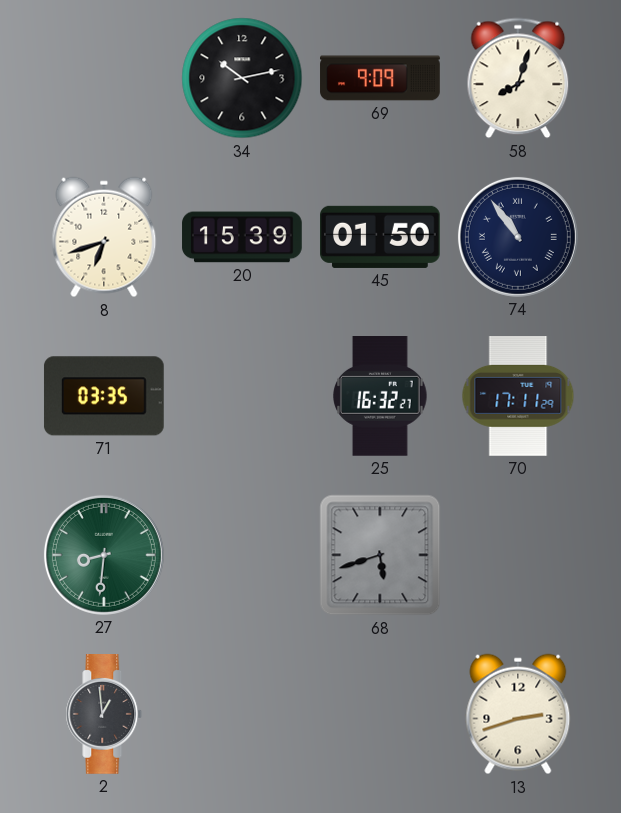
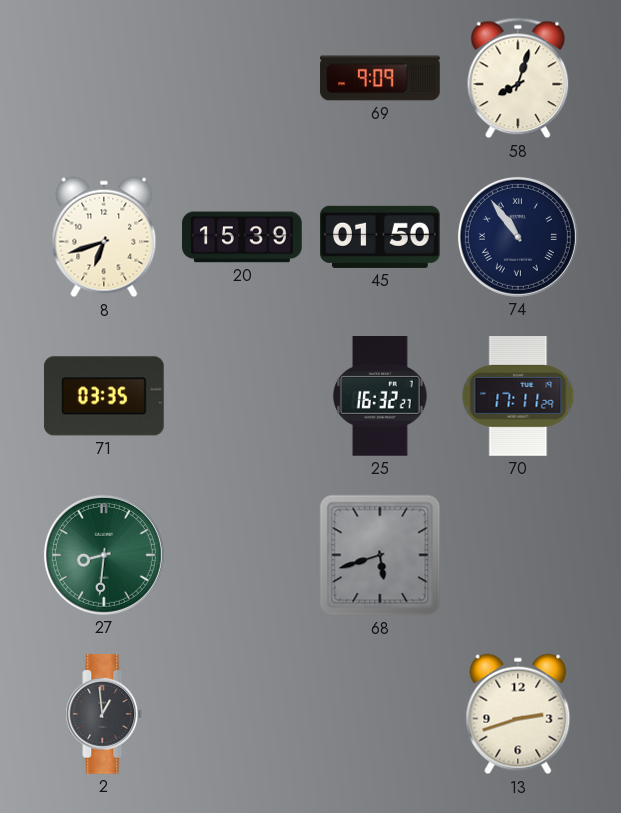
34: 10:13 -> none (242, 78)
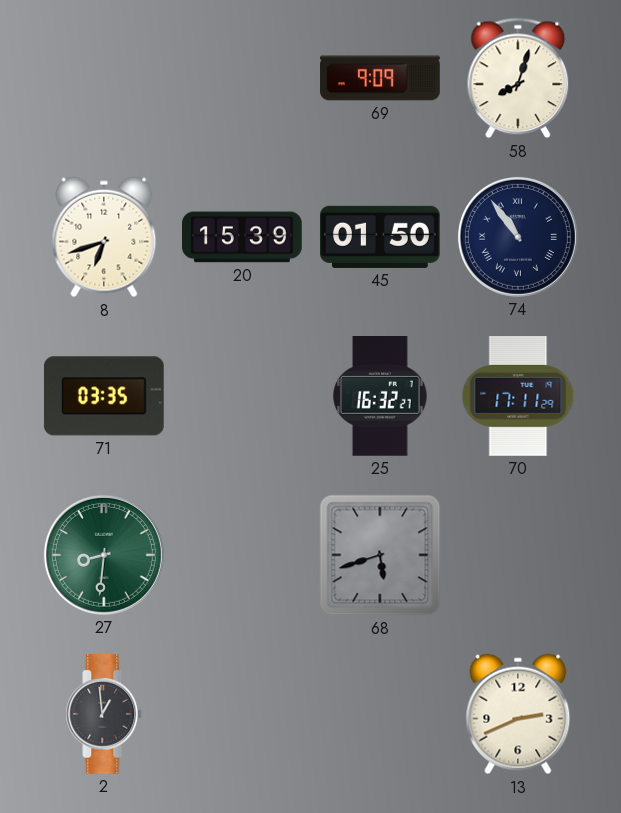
13: 2:42 -> 2:41 (518, 714)
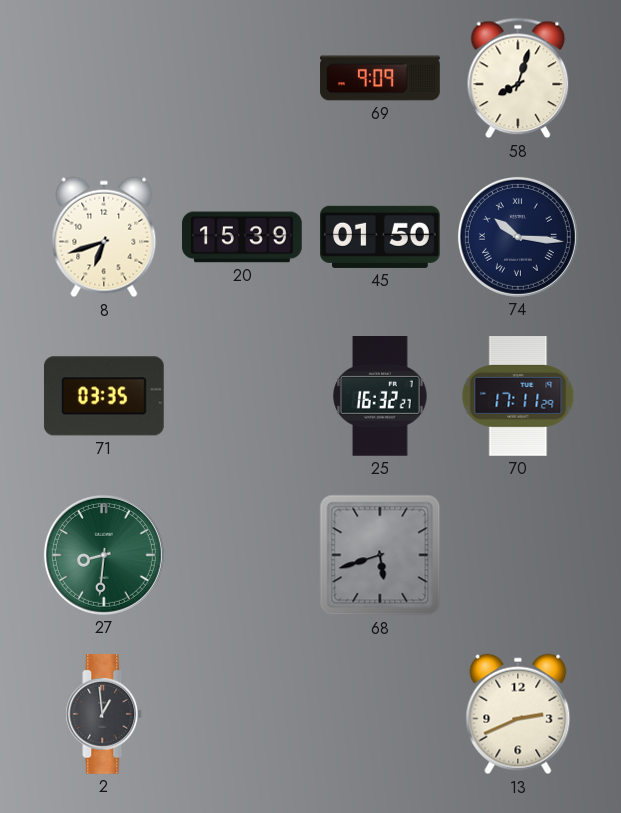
74: 10:54 -> 10:16 (518, 237)
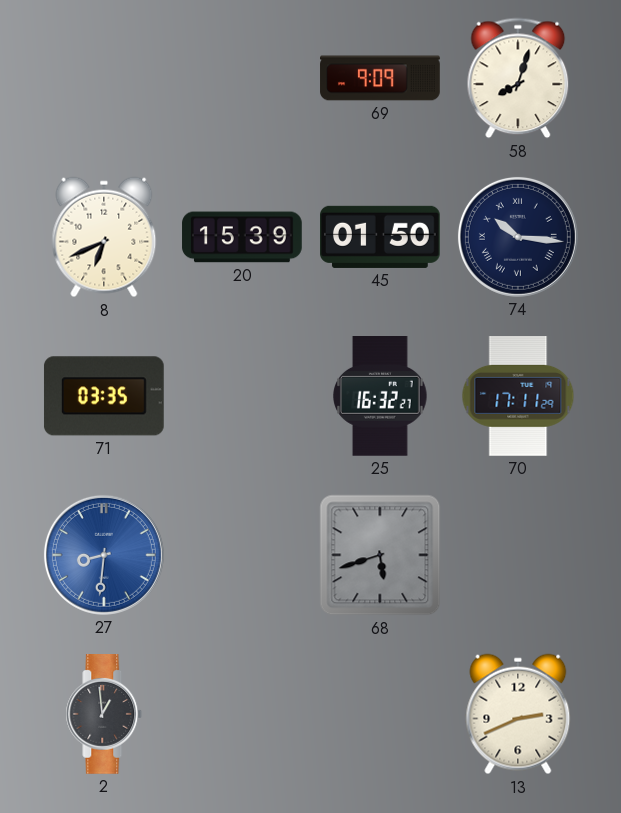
8: 6:42 -> 6:41 (104, 237)
27 dial: green -> blue (104, 555)
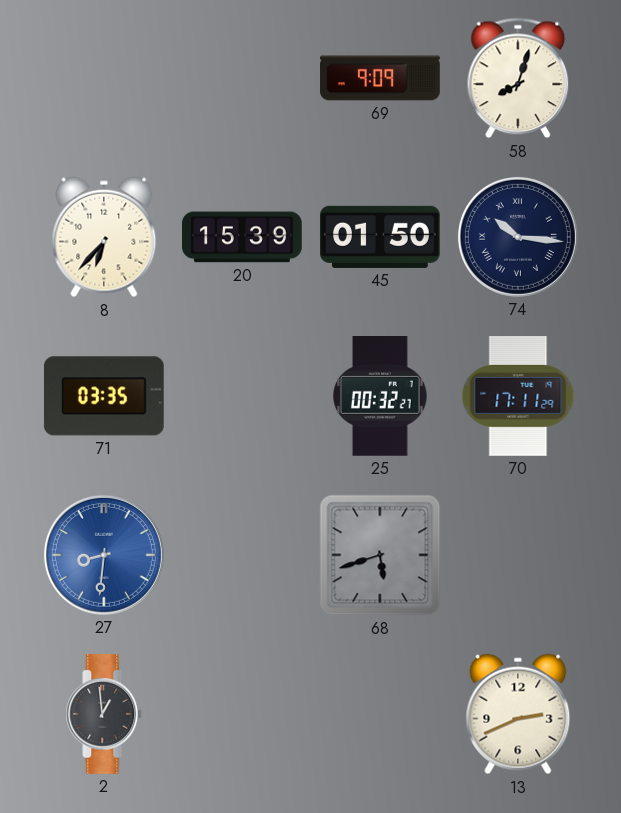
8: 6:41 -> 6:37 (104, 237)
25: 16:32 -> 00:32 (380, 397)
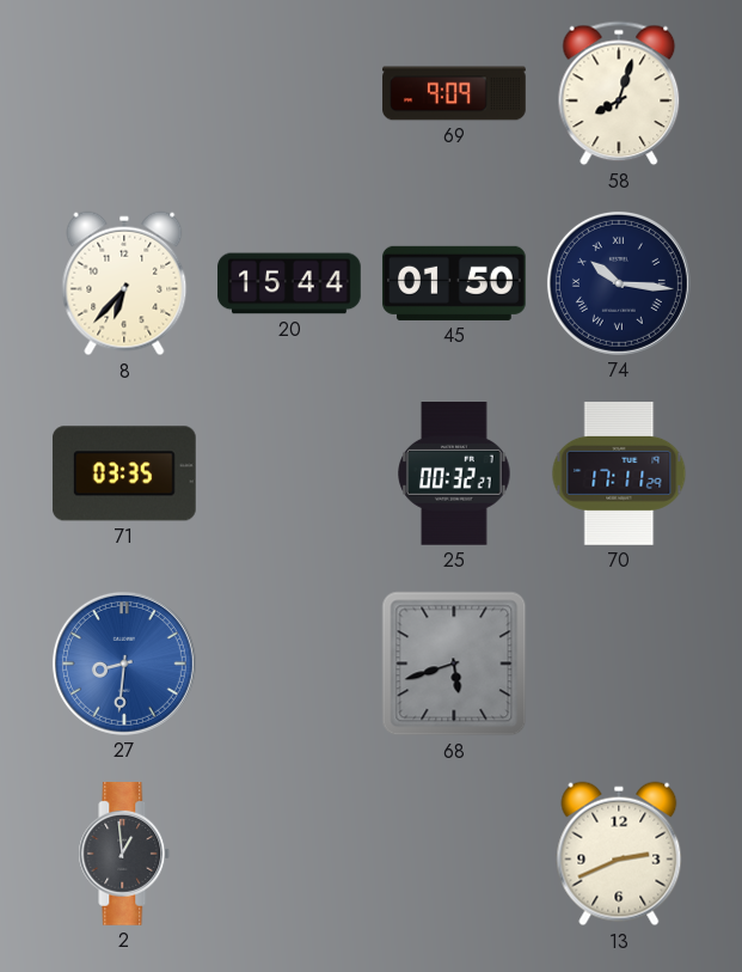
20: 15:39 -> 15:44 (289, 283)
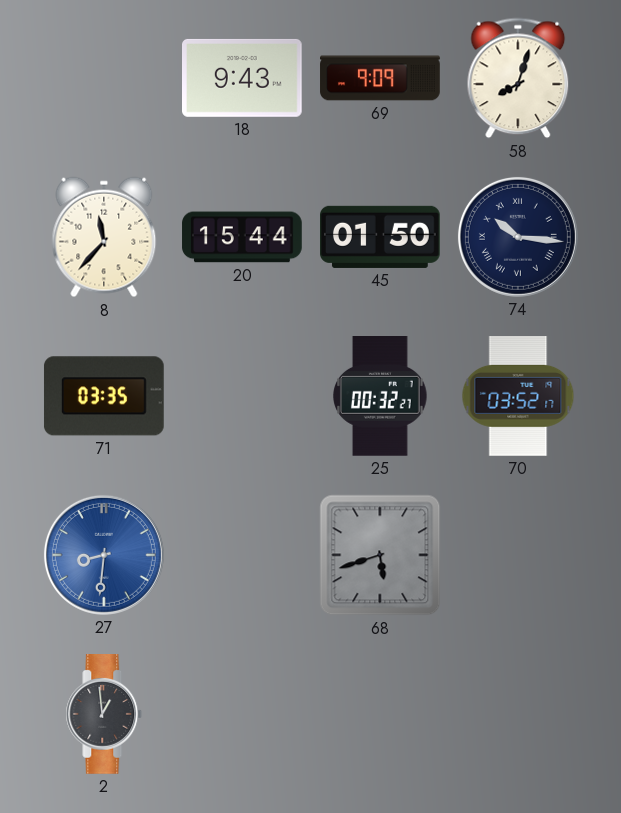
18: none -> 9:43 (243, 78)
8: 6:37 -> 11:37 (104, 237)
70: 17:11 -> 03:52 (518, 397)
13: 2:41 -> none (619, 854)
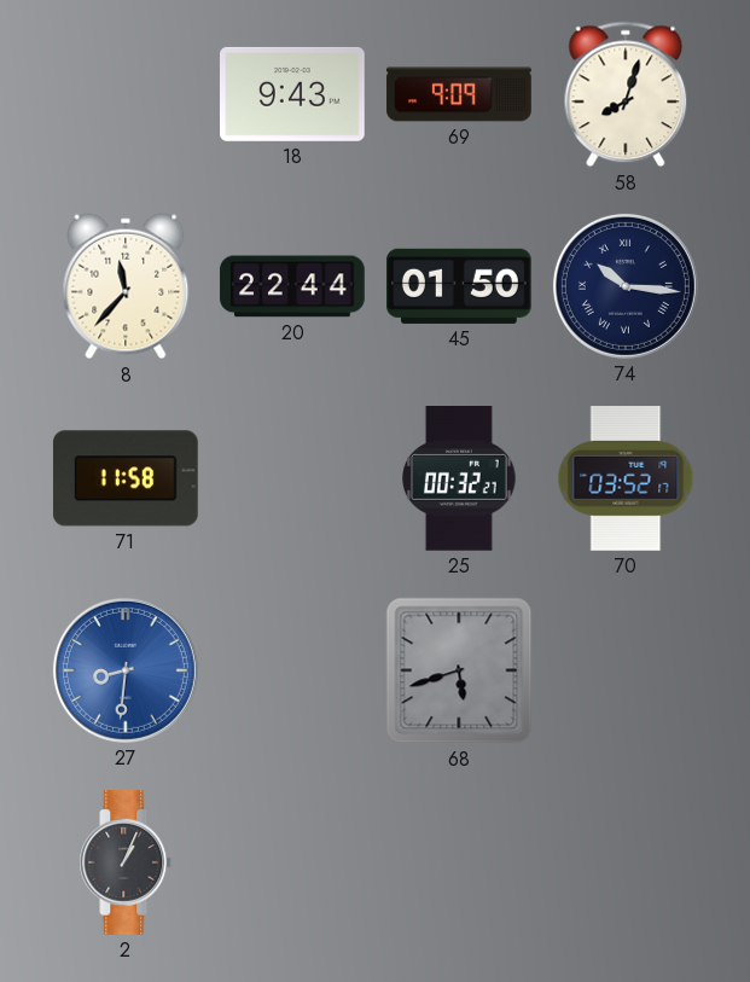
20: 15:44 -> 22:44 (292, 286)
71: 03:35 -> 11:58 (126, 478)
2: 12:59 -> 1:04 (126, 864)
